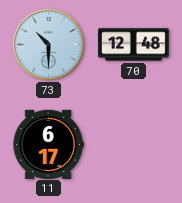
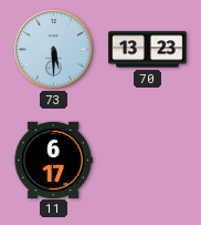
73: 10:30 -> 5:30 (54, 50)
70: 12:48 -> 13:23 (148, 50)
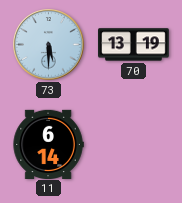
70: 13:23 -> 13:19 (134, 45)
11: 6:17 -> 6:14 (48, 144)
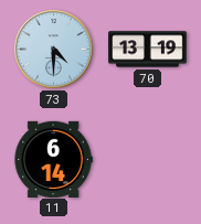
73: 5:30 -> 4:30 (54, 50)
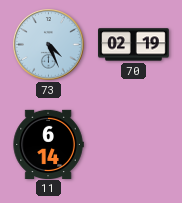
73: 4:30 -> 4:26 (49, 45)
70: 13:19 -> 02:19 (134, 45)
